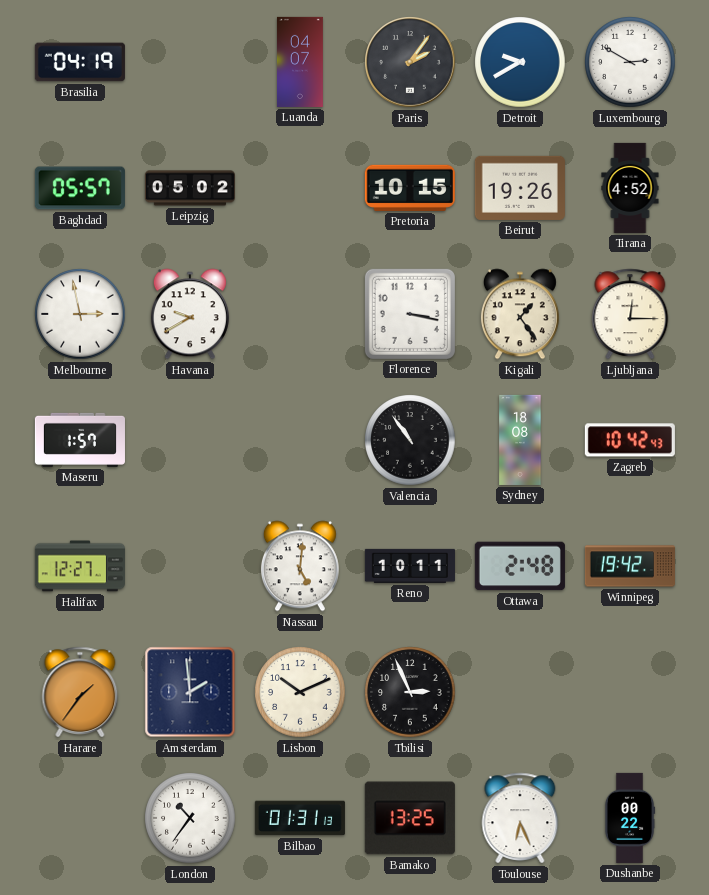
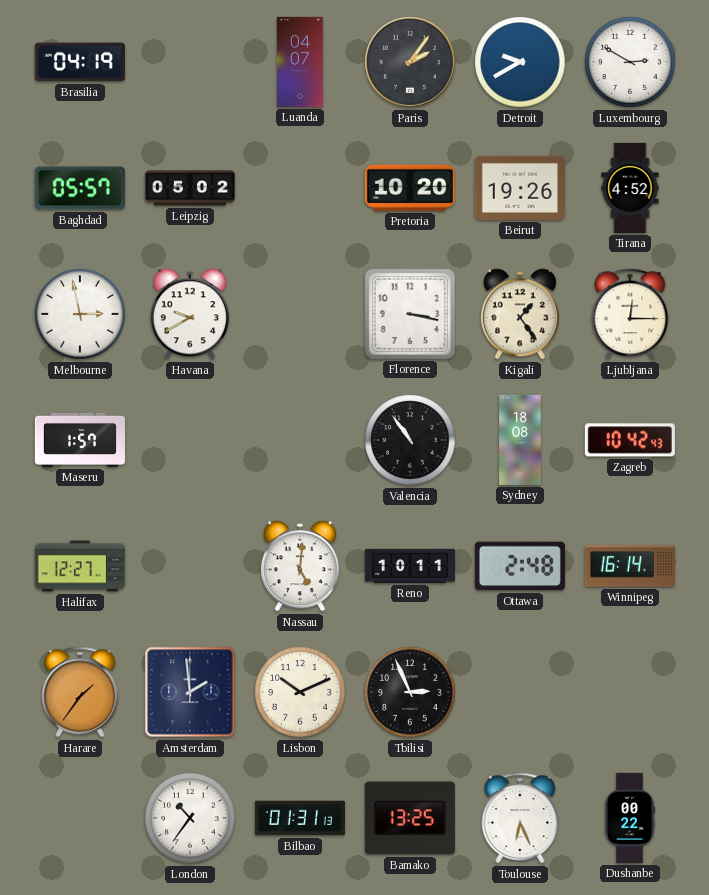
Pretoria: 10:15 -> 10:20 (410, 188)
Winnipeg: 19:42 -> 16:14 (630, 566)
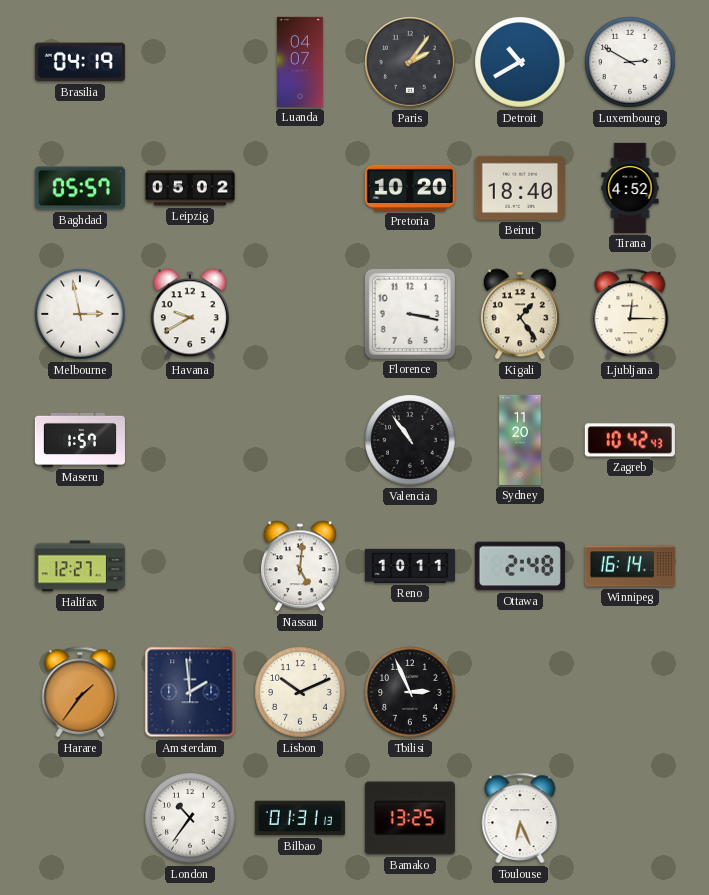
Detroit: 9:40 -> 10:40 (520, 62)
Beirut: 19:26 -> 18:40 (520, 188)
Sydney: 18:08 -> 11:20 (520, 440)
Dushanbe: 00:22 -> none (630, 818)
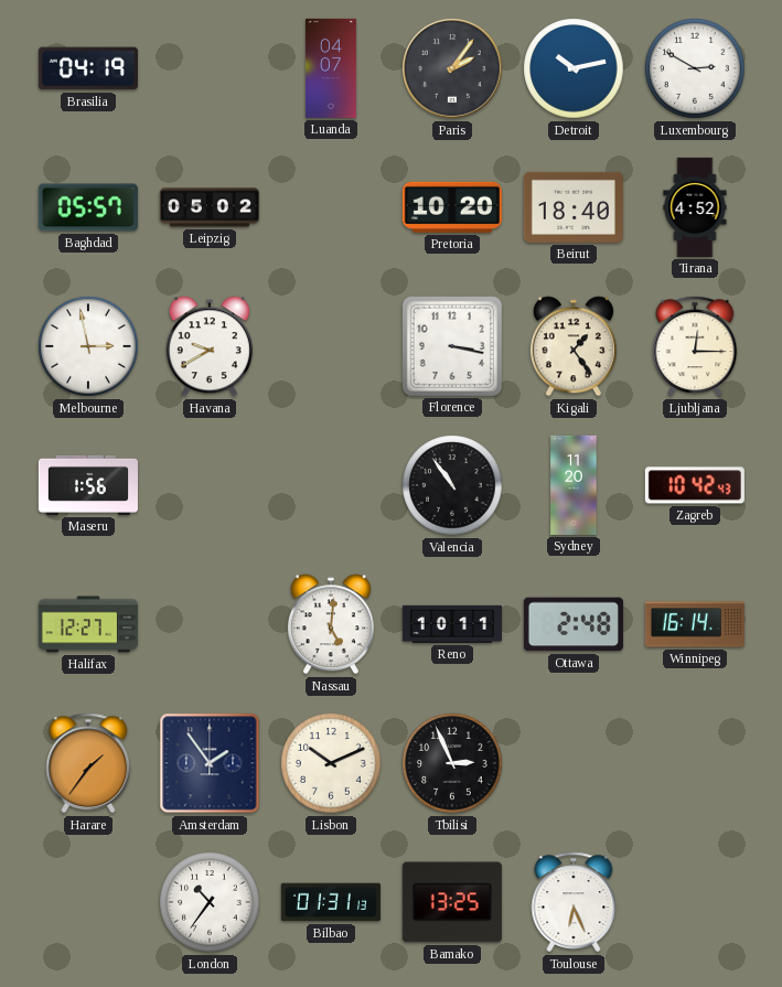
Detroit: 10:40 -> 10:13 (574, 68)
Maseru: 1:57 -> 1:56 (88, 485)
Amsterdam: 1:59 -> 1:54 (210, 763)
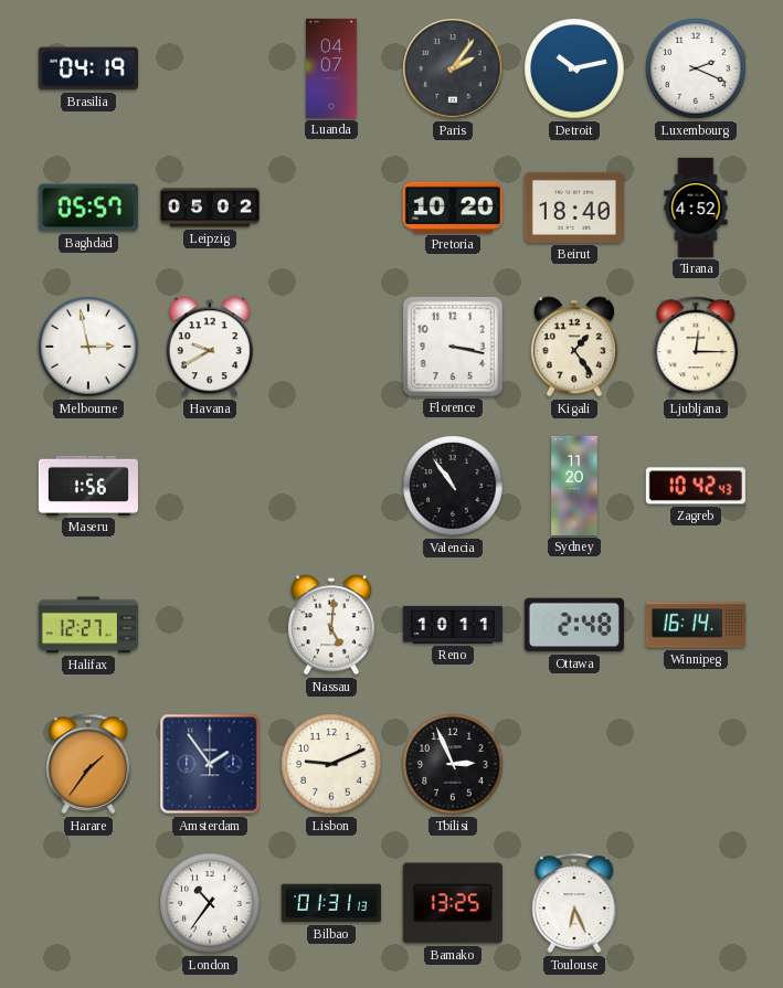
Luxembourg: 2:50 -> 2:19 (696, 68)
Lisbon: 10:11 -> 9:11 (331, 764)
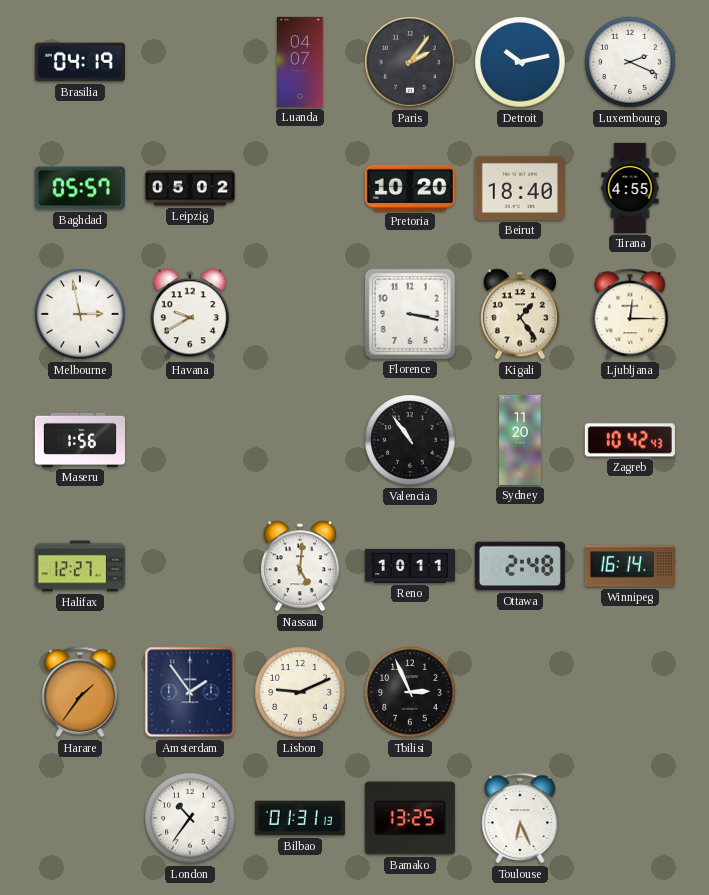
Tirana: 4:52 -> 4:55 (630, 188)
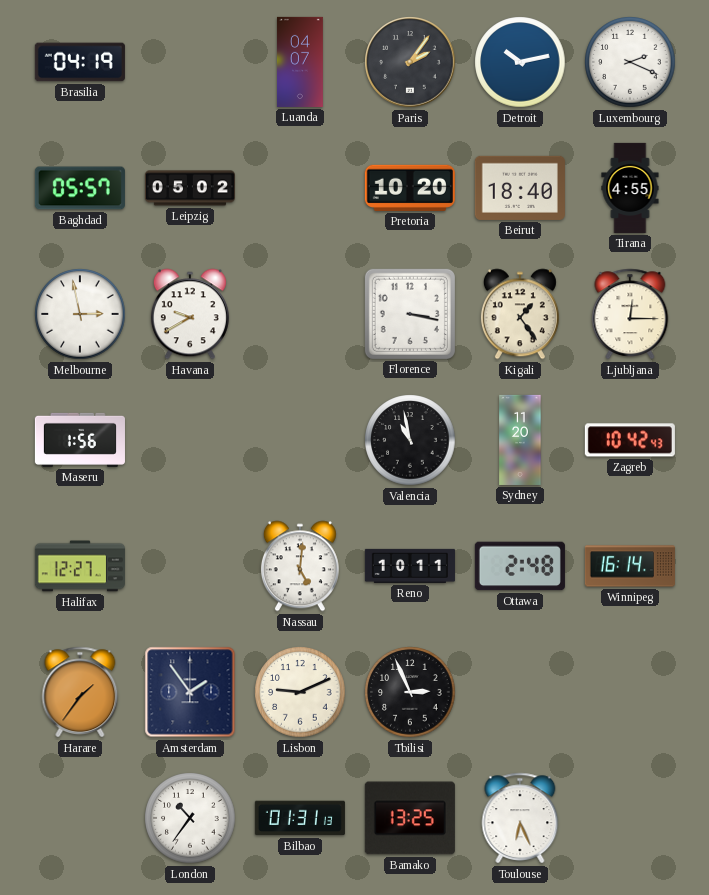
Valencia: 10:54 -> 10:58 (410, 440)
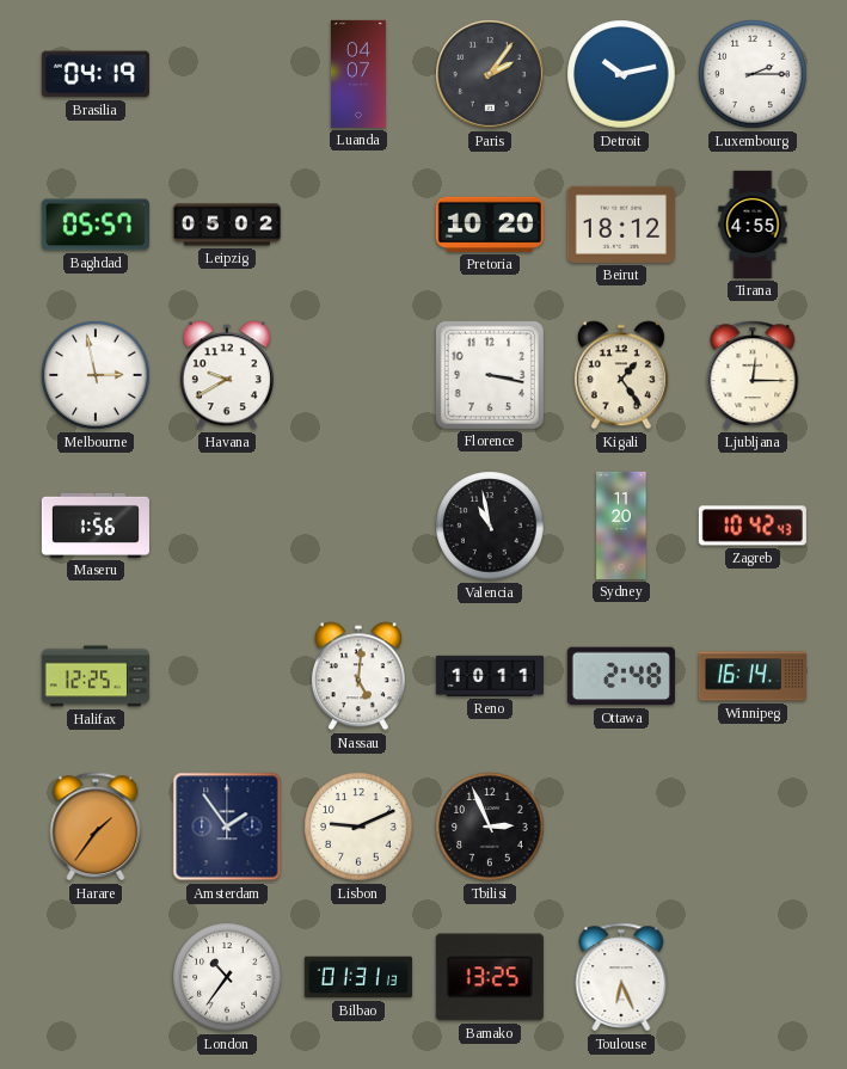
Luxembourg: 2:19 -> 2:15 (753, 74)
Beirut: 18:40 -> 18:12 (621, 225)
Halifax: 12:27 -> 12:25 (96, 676)
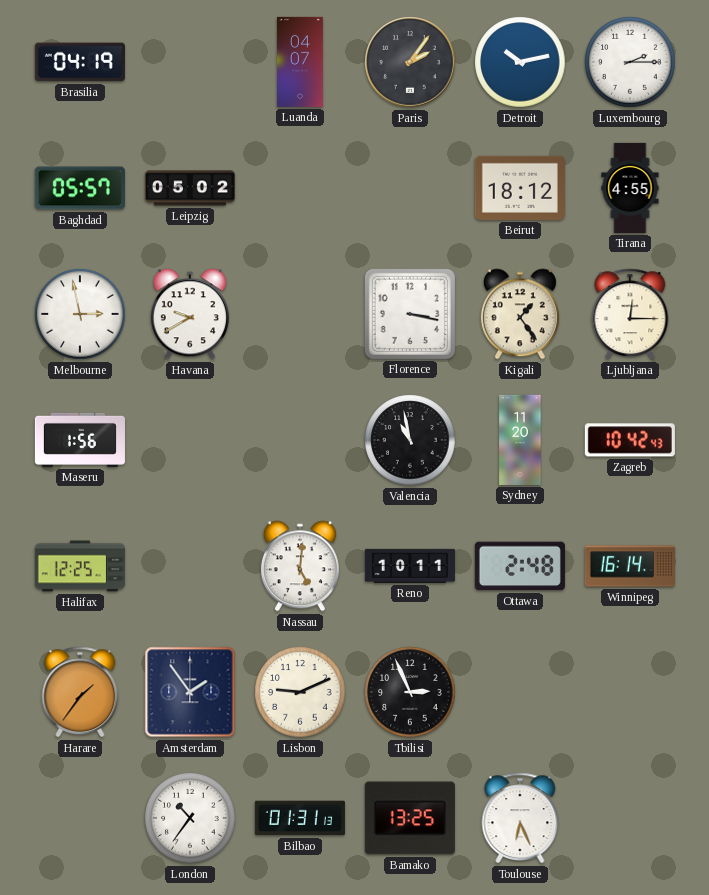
Pretoria: 10:20 -> none (490, 225)
